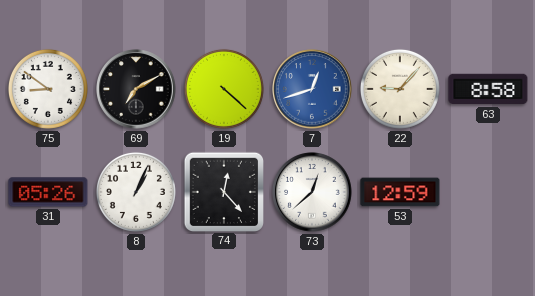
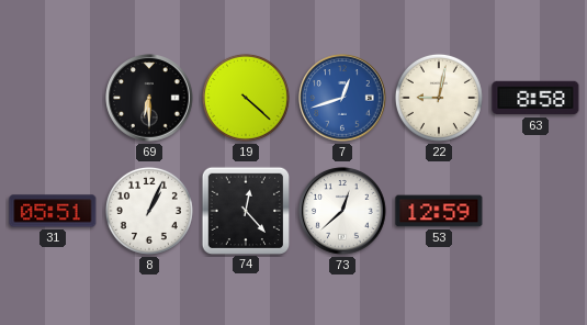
75: 8:51 -> none (48, 89)
69: 7:10 -> 6:30 (149, 98)
22: 9:07 -> 9:02 (439, 98)
31: 05:26 -> 05:51 (53, 211)
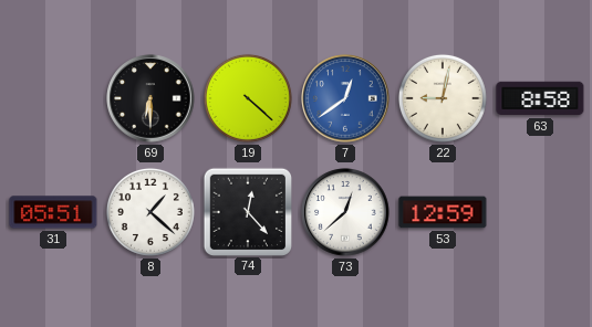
7: 12:42 -> 12:39 (345, 98)
8: 1:04 -> 1:22 (150, 212)
